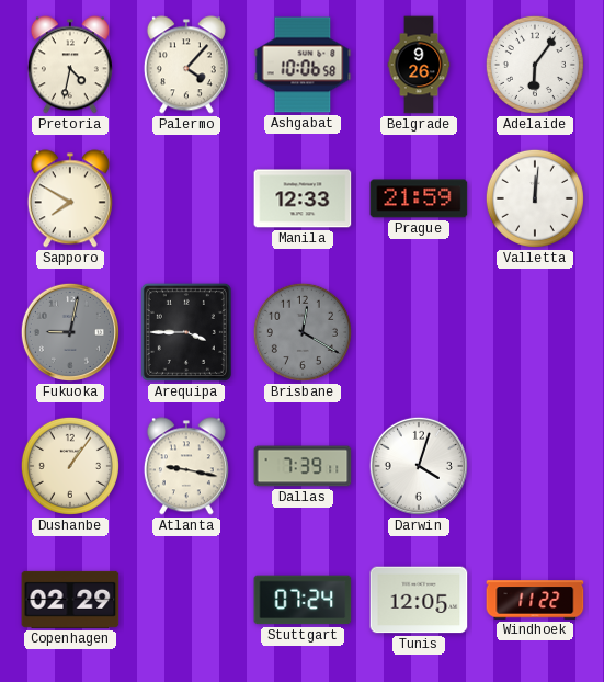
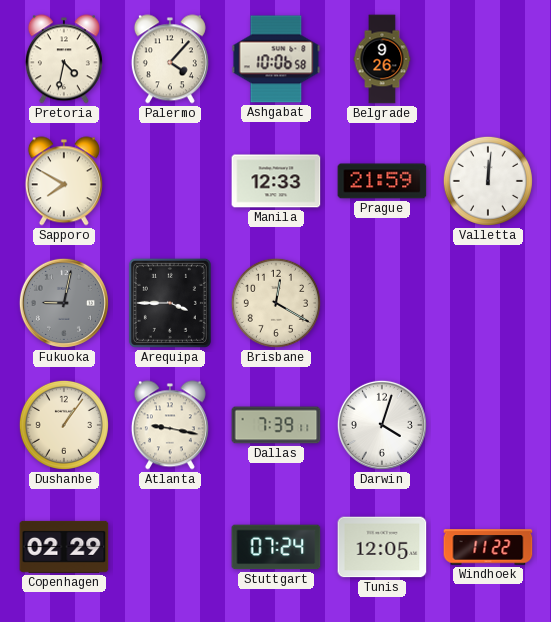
Adelaide: 6:06 -> none (535, 65)
Brisbane dial: grey -> cream (276, 303)
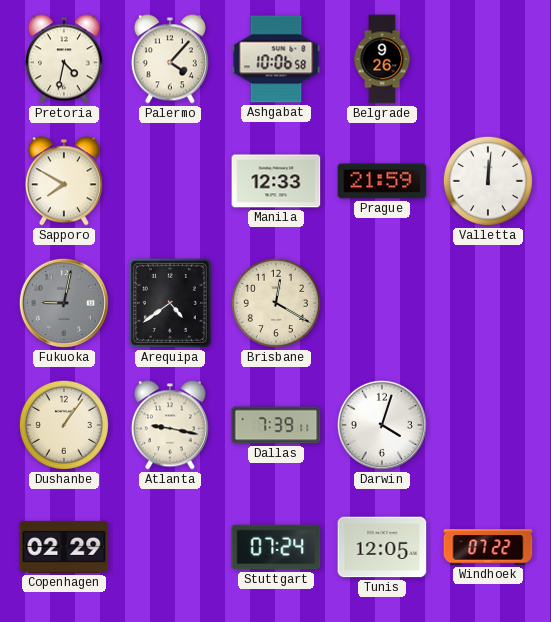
Arequipa: 3:45 -> 4:39 (170, 303)
Windhoek: 11:22 -> 07:22 (488, 547)
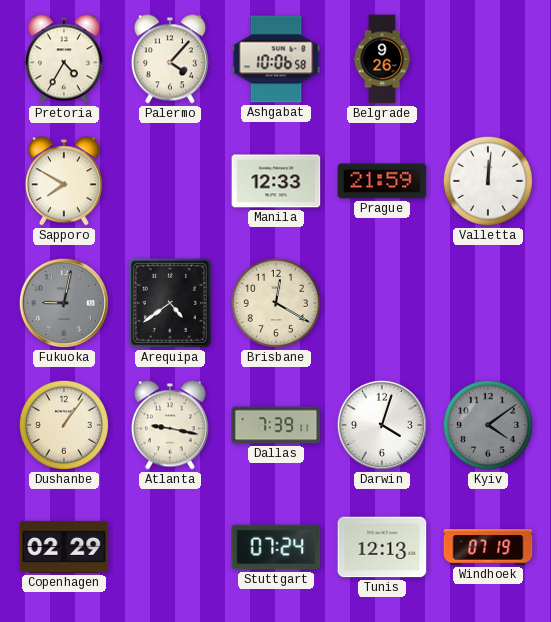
Pretoria: 4:32 -> 4:35 (64, 59)
Kyiv: none -> 4:09 (488, 425)
Tunis: 12:05 -> 12:13 (382, 547)
Windhoek: 07:22 -> 07:19 (488, 547)
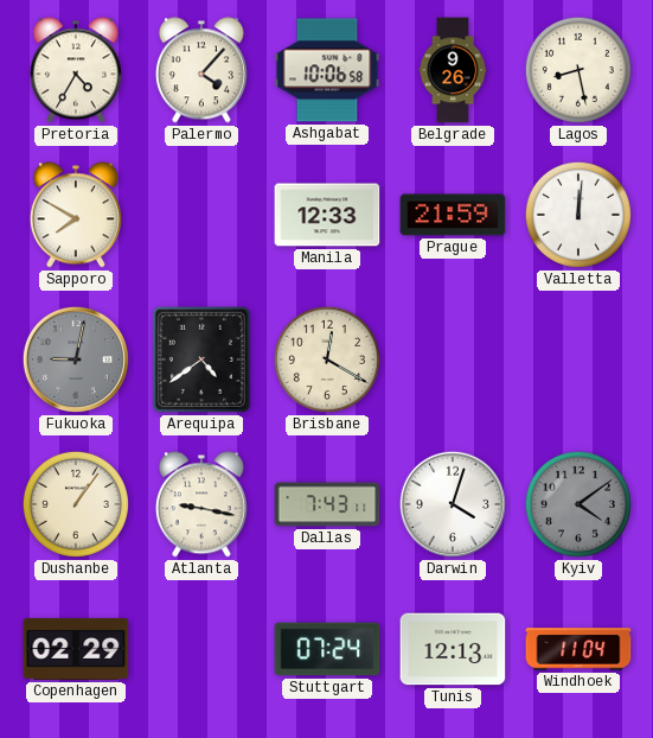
Lagos: none -> 8:28 (578, 70)
Dallas: 7:39 -> 7:43 (327, 504)
Windhoek: 07:19 -> 11:04 (578, 649)
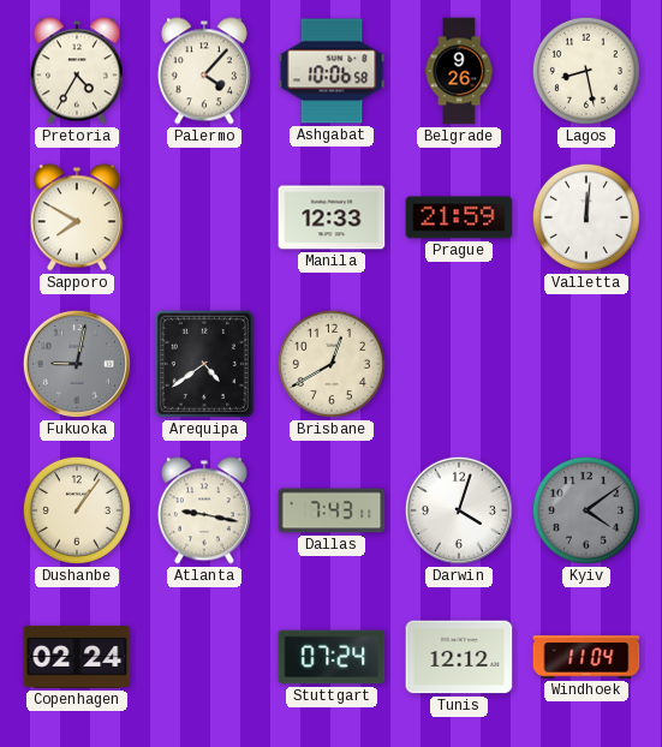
Brisbane: 12:20 -> 12:40 (332, 364)
Copenhagen: 02:29 -> 02:24 (77, 657)
Tunis: 12:13 -> 12:12 (459, 657)
